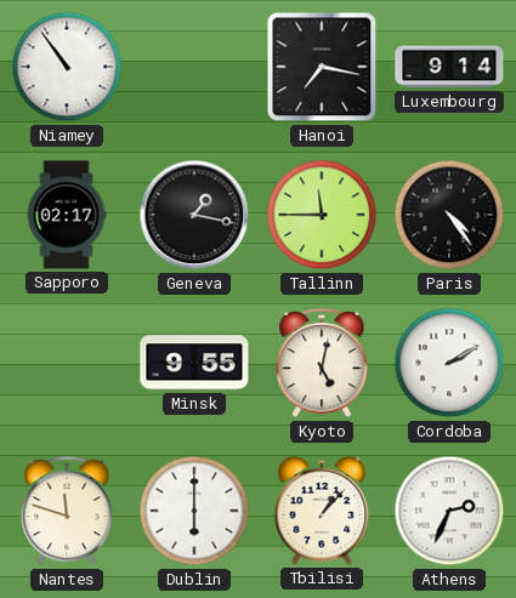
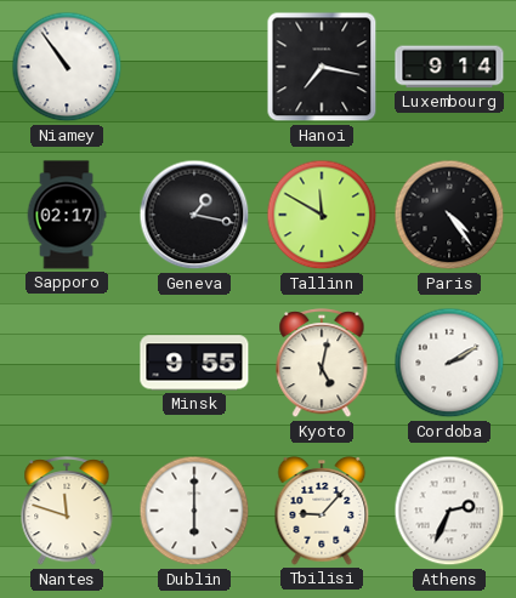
Tallinn: 11:45 -> 11:50 (322, 215)
Tbilisi: 1:07 -> 9:07 (322, 512)
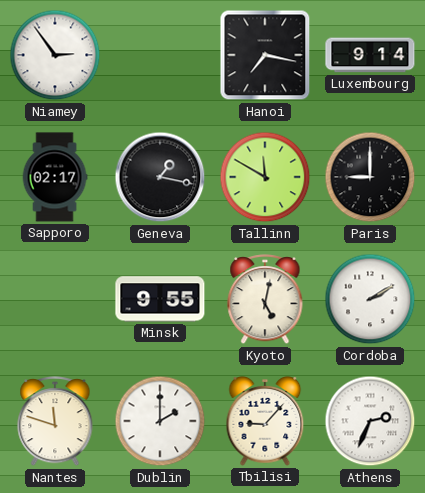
Niamey: 10:54 -> 2:54 (55, 55)
Paris: 4:24 -> 9:00 (370, 177)
Dublin: 6:00 -> 2:00 (160, 421)
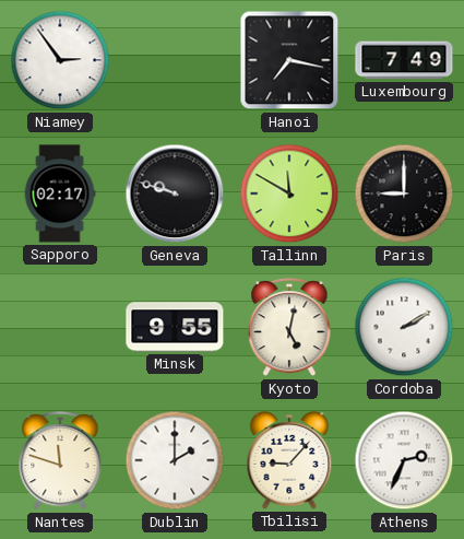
Luxembourg: 9:14 -> 7:49 (404, 60)
Geneva: 1:17 -> 9:48 (175, 194)
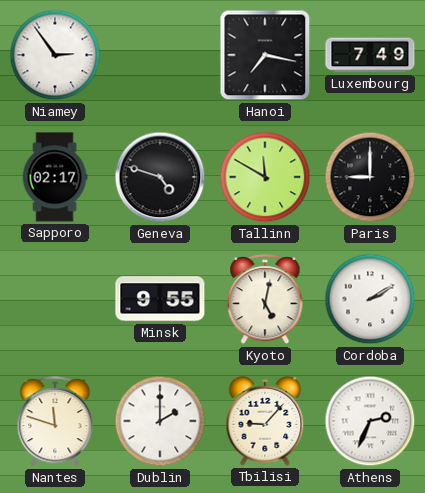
Geneva: 9:48 -> 4:48 (160, 177)
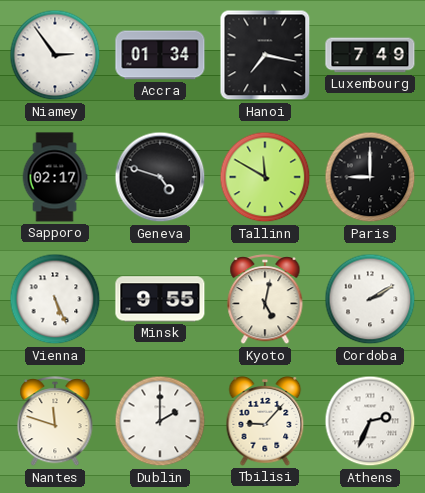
Accra: none -> 01:34 (160, 55)
Vienna: none -> 5:26 (55, 299)
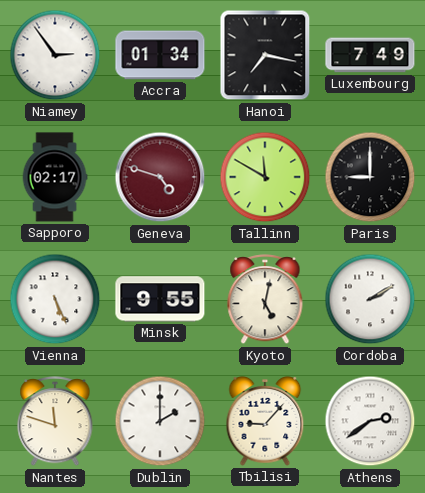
Geneva dial: black -> burgundy (160, 177)
Athens: 2:34 -> 2:39 (370, 421)
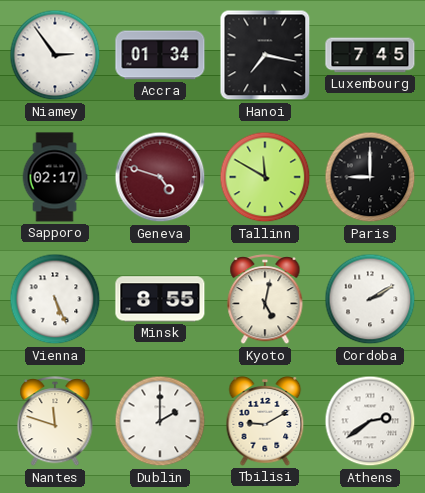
Luxembourg: 7:49 -> 7:45 (370, 55)
Minsk: 9:55 -> 8:55 (160, 299)
Tbilisi: 9:07 -> 9:10 (265, 422)
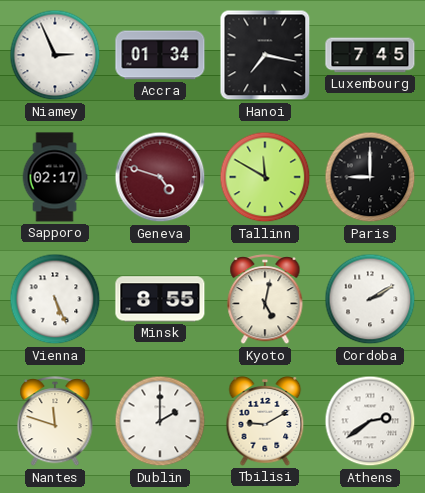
Niamey: 2:54 -> 2:56 (55, 55)
